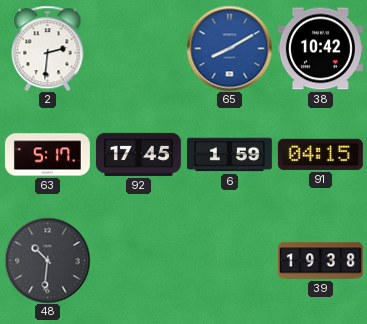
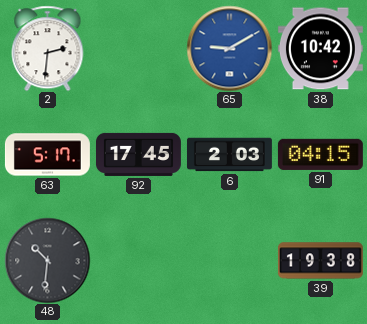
65: 8:10 -> 9:10 (229, 48)
6: 1:59 -> 2:03 (229, 155)
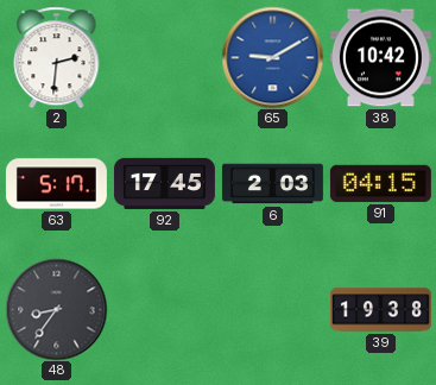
48: 10:31 -> 8:36 (56, 309)
